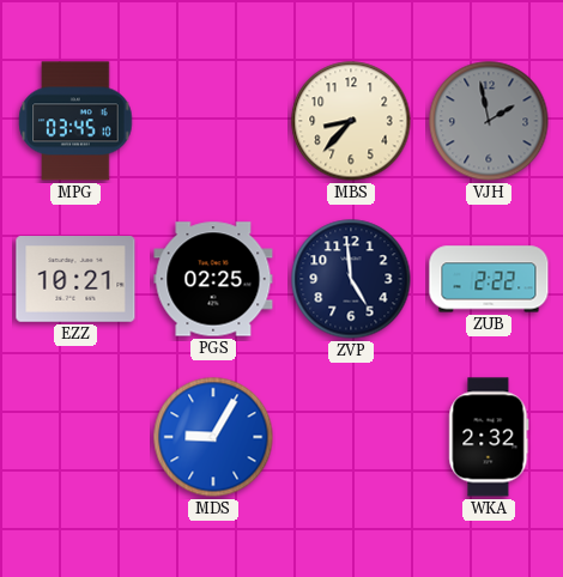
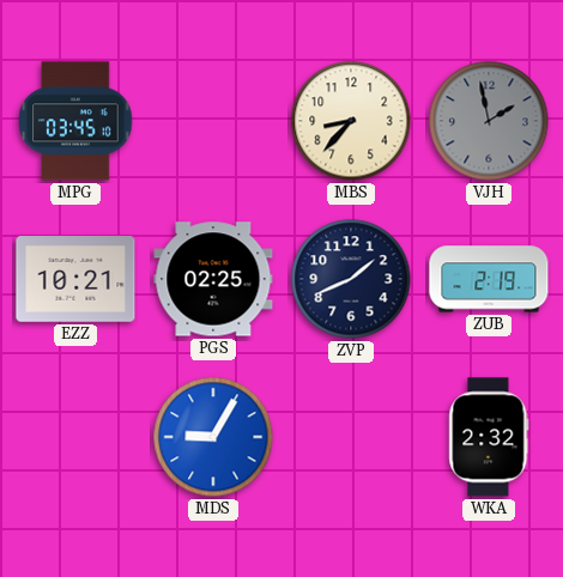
ZVP: 4:59 -> 1:41 (351, 279)
ZUB: 2:22 -> 2:19 (489, 279)
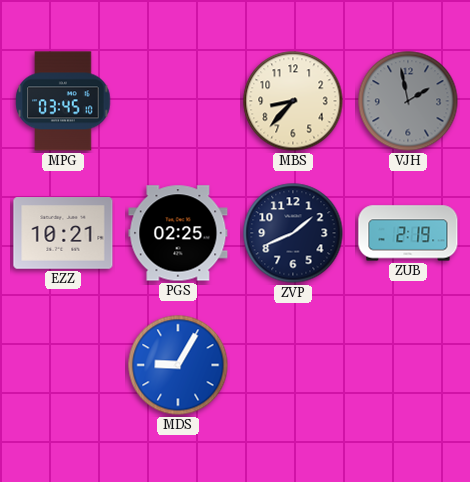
WKA: 2:32 -> none (489, 437)
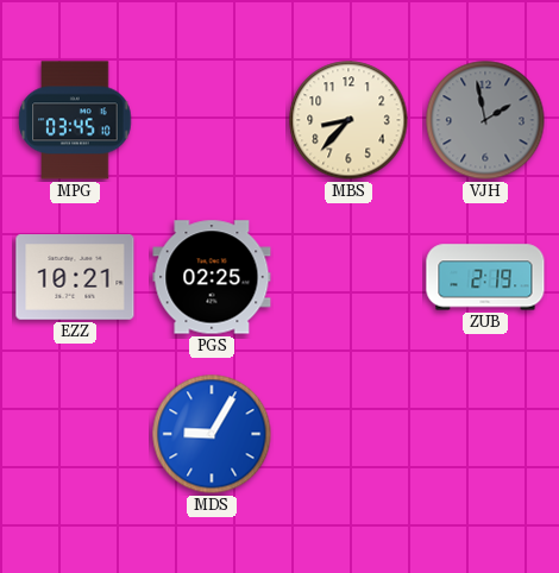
ZVP: 1:41 -> none (293, 233)
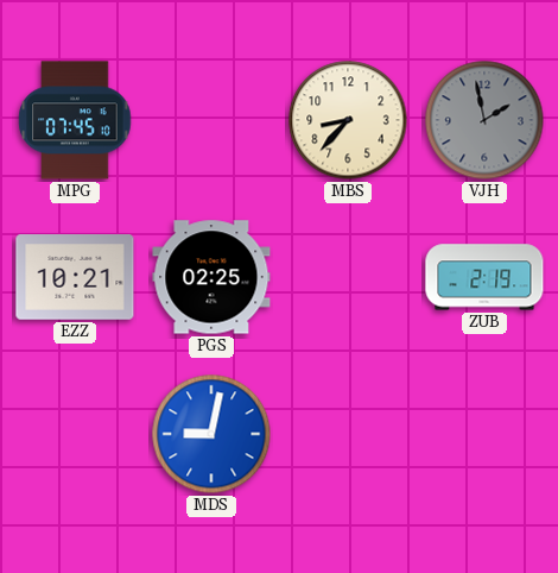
MPG: 03:45 -> 07:45 (75, 120)
MDS: 9:05 -> 9:02 (211, 434)
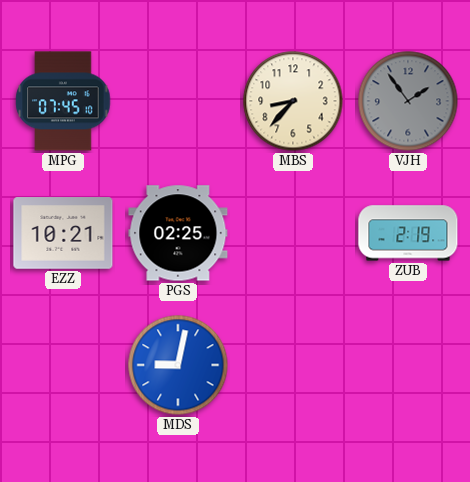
VJH: 1:58 -> 1:54 (408, 101)
